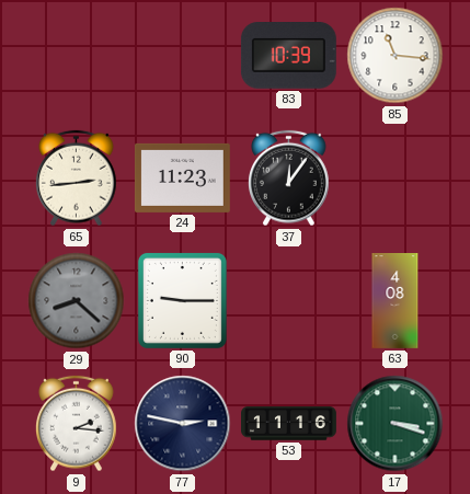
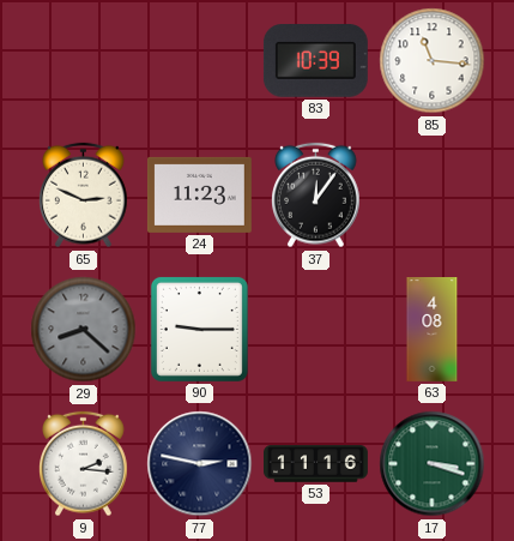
65: 2:44 -> 2:49 (84, 196)
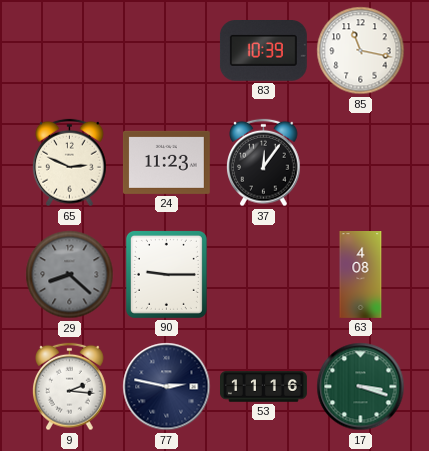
85: 11:16 -> 11:17 (361, 51)
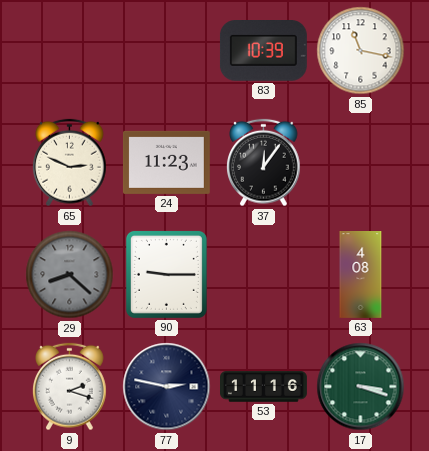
9: 2:16 -> 2:18 (70, 387)
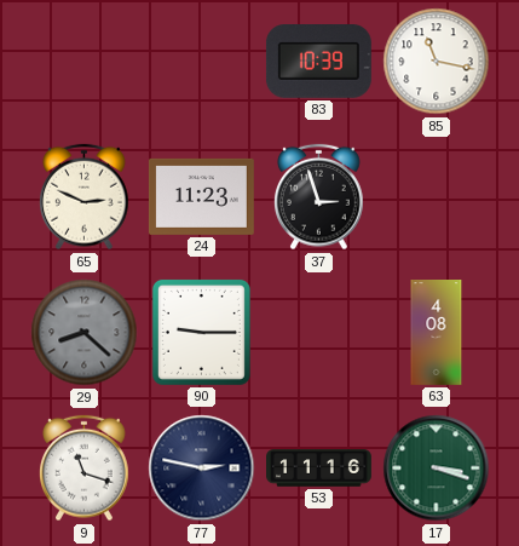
37: 12:06 -> 2:57 (319, 197)
9: 2:18 -> 11:18 (85, 469)
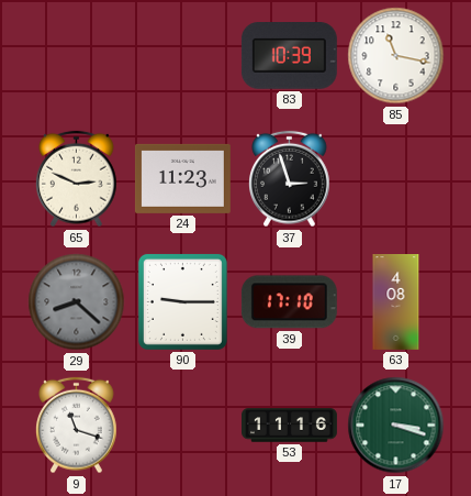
39: none -> 17:10 (289, 302)
77: 2:47 -> none (202, 469)
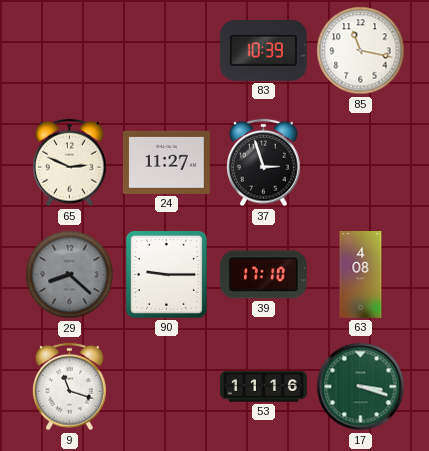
24: 11:23 -> 11:27 (166, 162)
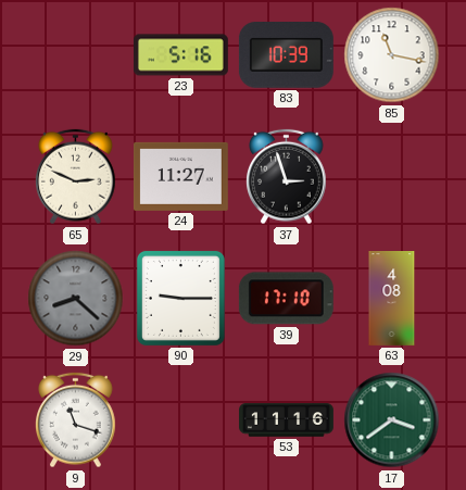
23: none -> 5:16 (180, 55)
17: 3:18 -> 3:39 (392, 420)
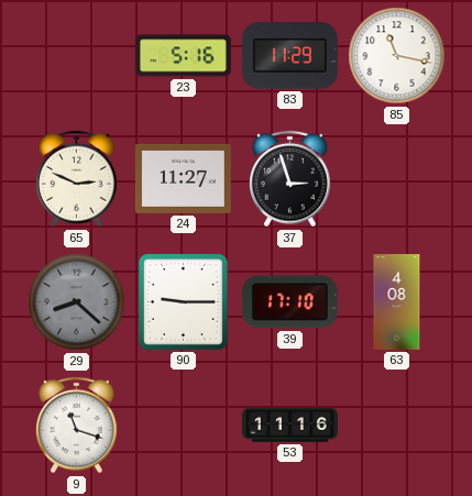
83: 10:39 -> 11:29 (289, 56)
17: 3:39 -> none (392, 420)
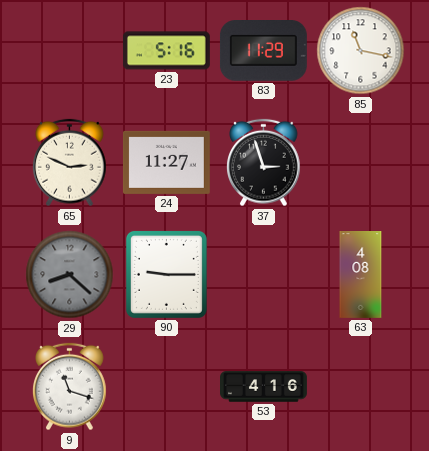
39: 17:10 -> none (289, 302)
53: 11:16 -> 4:16 (264, 387)
